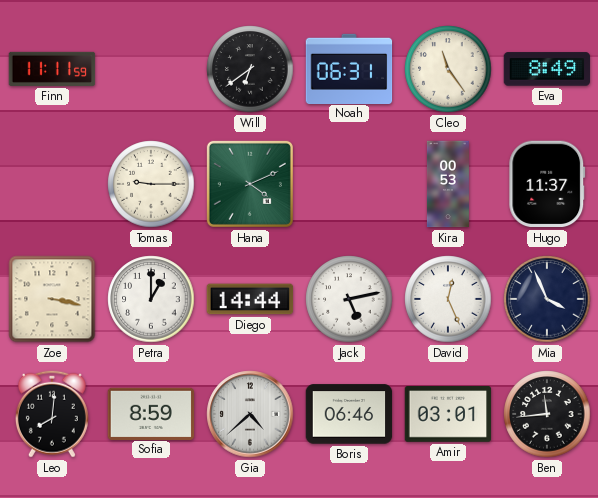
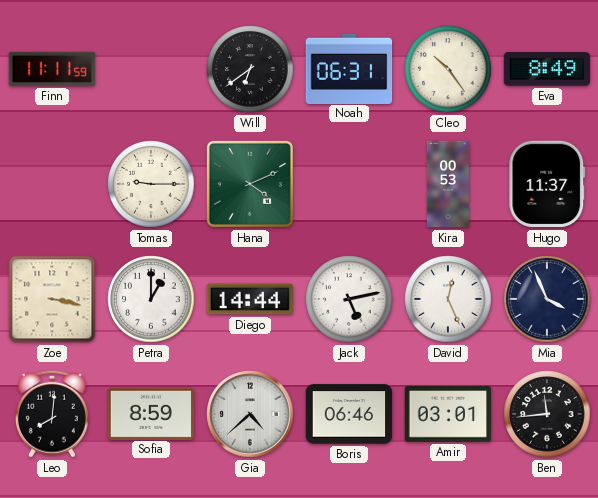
Cleo: 11:24 -> 10:24 (448, 69)
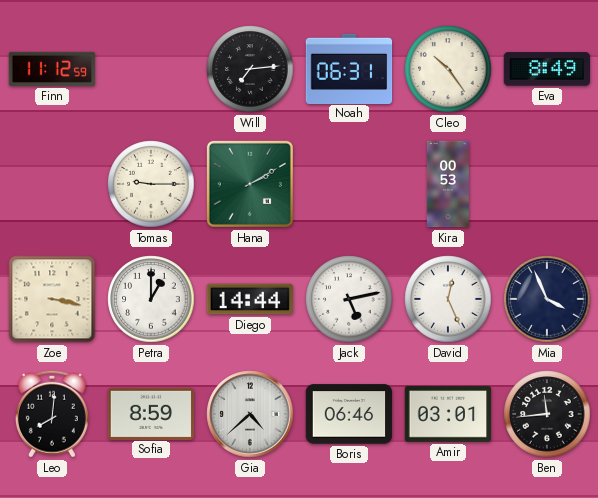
Finn: 11:11 -> 11:12 (52, 69)
Will: 6:39 -> 7:14 (250, 69)
Hana: 4:11 -> 2:10 (250, 184)
Hugo: 11:37 -> none (547, 184)
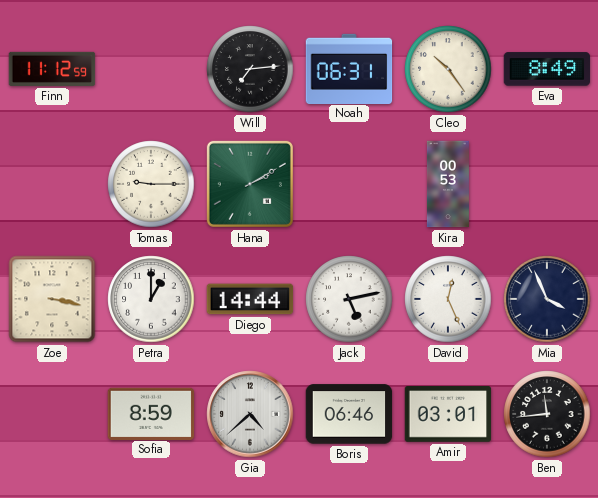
Leo: 8:01 -> none (52, 414)
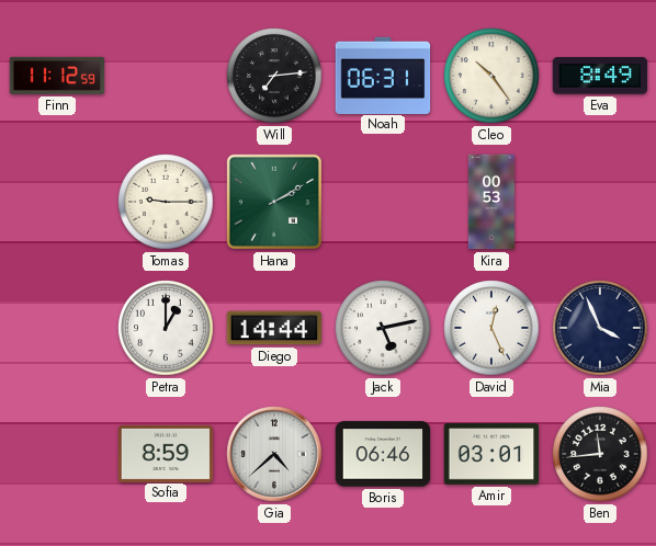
Zoe: 3:17 -> none (52, 299)
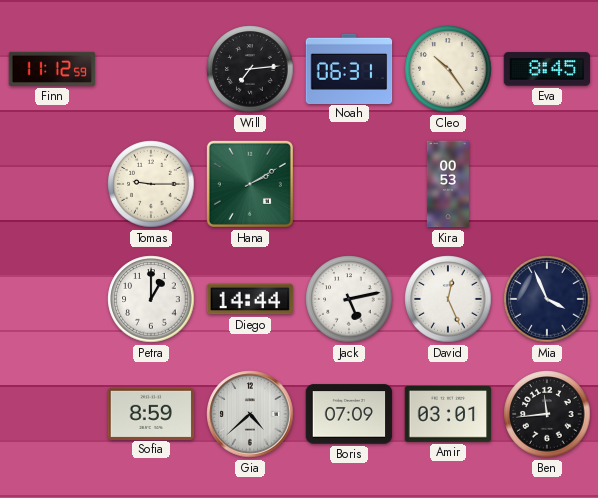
Eva: 8:49 -> 8:45 (547, 69)
Boris: 06:46 -> 07:09 (349, 414)
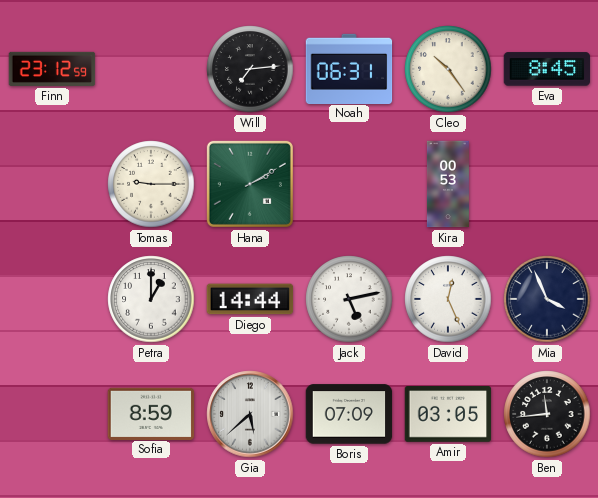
Finn: 11:12 -> 23:12 (52, 69)
Gia: 4:38 -> 5:38 (250, 414)
Amir: 03:01 -> 03:05 (448, 414)
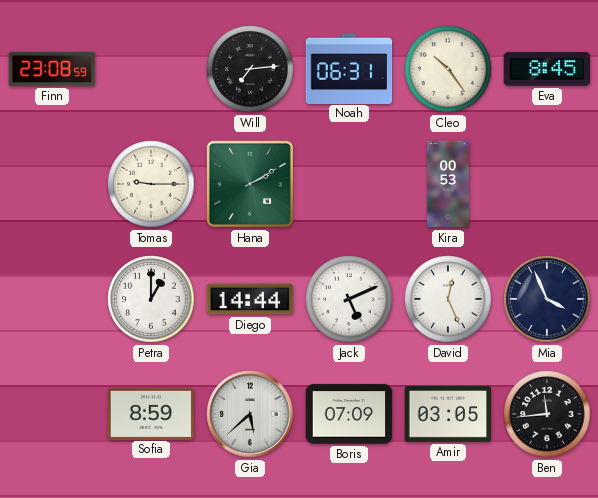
Finn: 23:12 -> 23:08 (52, 69)
Jack: 5:13 -> 5:11 (349, 299)
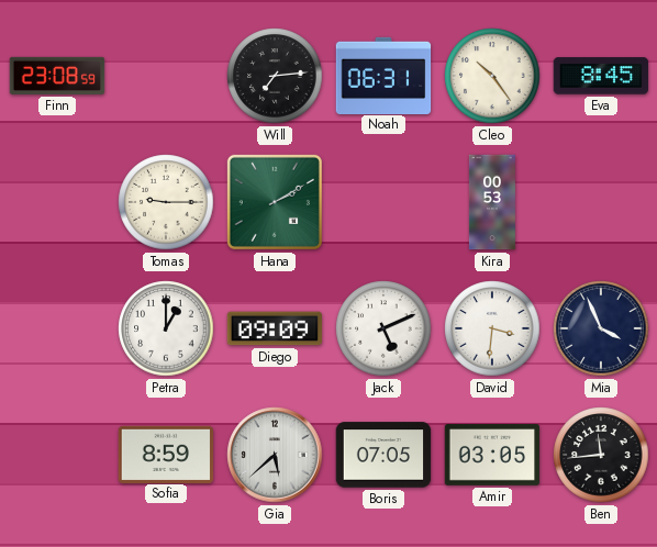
Diego: 14:44 -> 09:09 (275, 328)
David: 12:26 -> 3:31 (492, 328)
Boris: 07:09 -> 07:05 (383, 455)
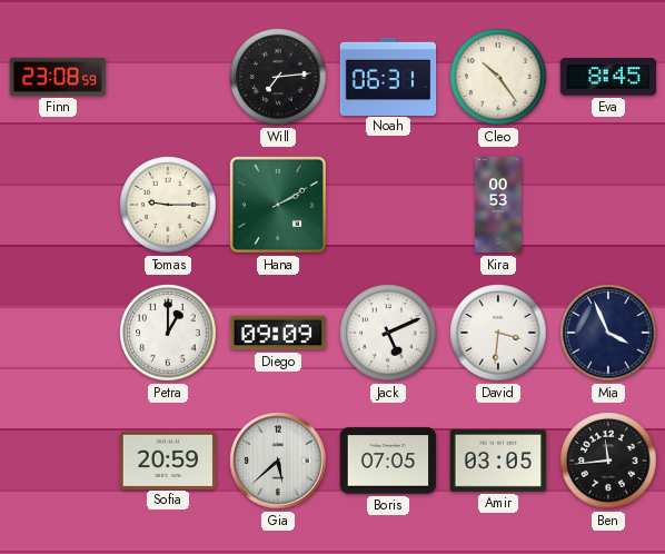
Sofia: 8:59 -> 20:59 (168, 459)
